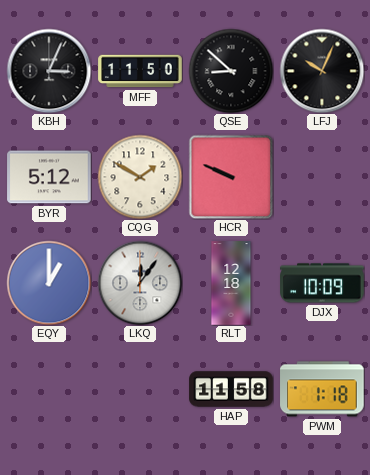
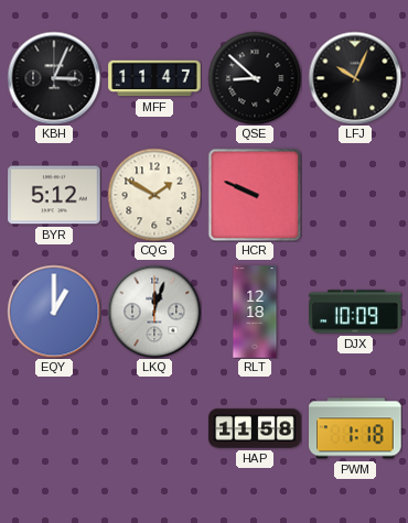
MFF: 11:50 -> 11:47 (154, 78)
LKQ: 12:06 -> 12:03 (154, 312)
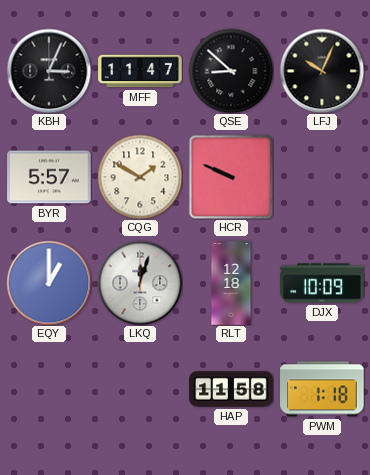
BYR: 5:12 -> 5:57 (49, 177)
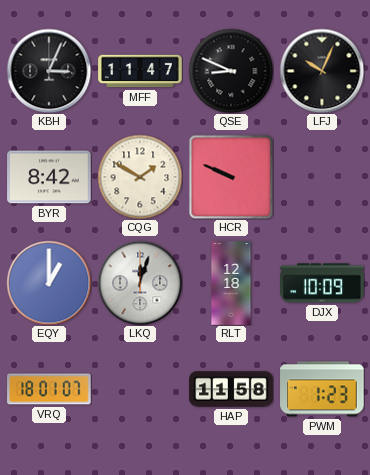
QSE: 8:52 -> 8:49 (231, 71)
BYR: 5:57 -> 8:42 (49, 177)
VRQ: none -> 18:01 (49, 389)
PWM: 1:18 -> 1:23 (322, 389)
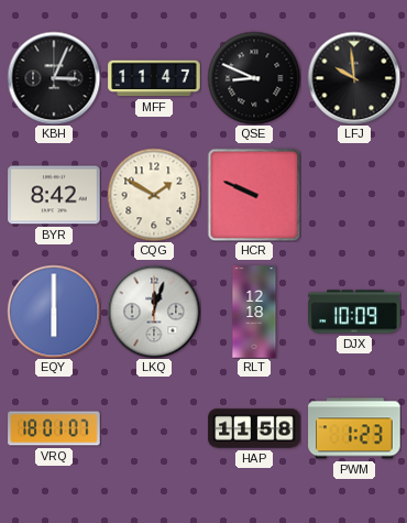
LFJ: 10:04 -> 9:59 (354, 78)
EQY: 1:00 -> 6:00 (54, 312)
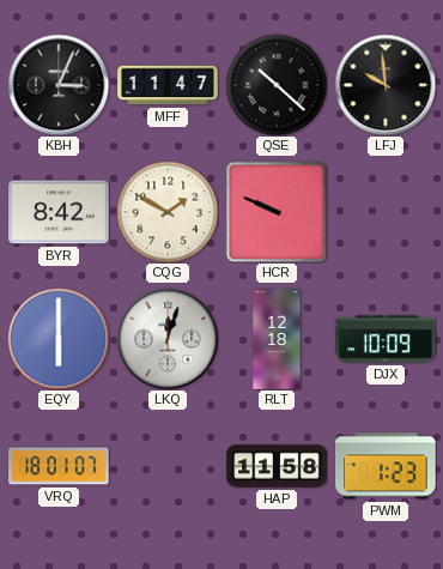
QSE: 8:49 -> 10:22 (277, 85)
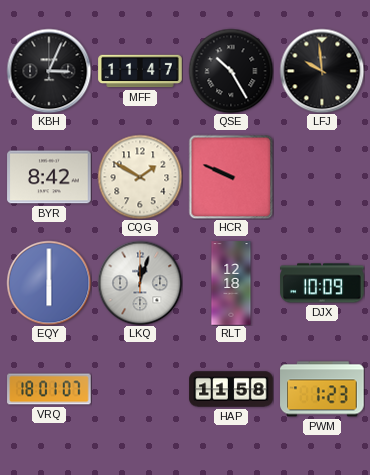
QSE: 10:22 -> 10:25 (231, 71)
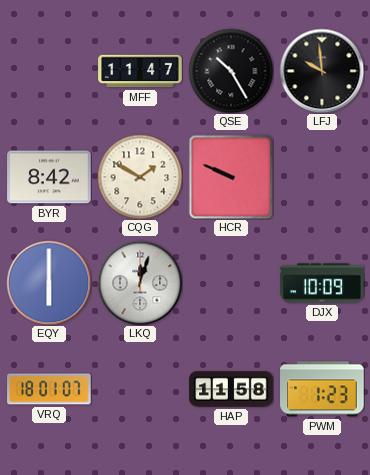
KBH: 3:04 -> none (49, 71)
RLT: 12:18 -> none (231, 283)
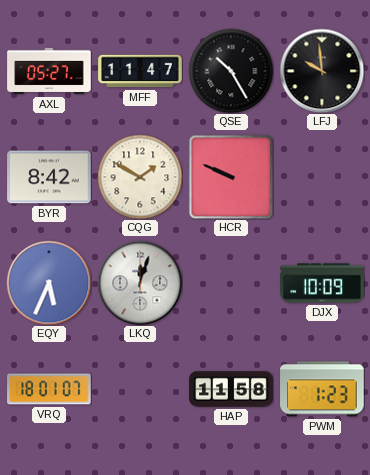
AXL: none -> 05:27 (49, 71)
EQY: 6:00 -> 5:34 (49, 283)
